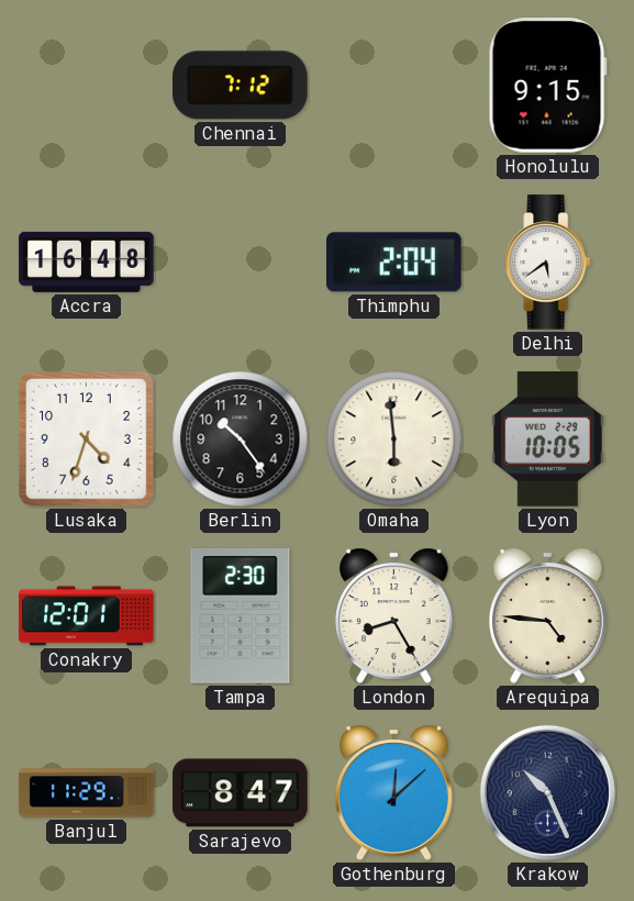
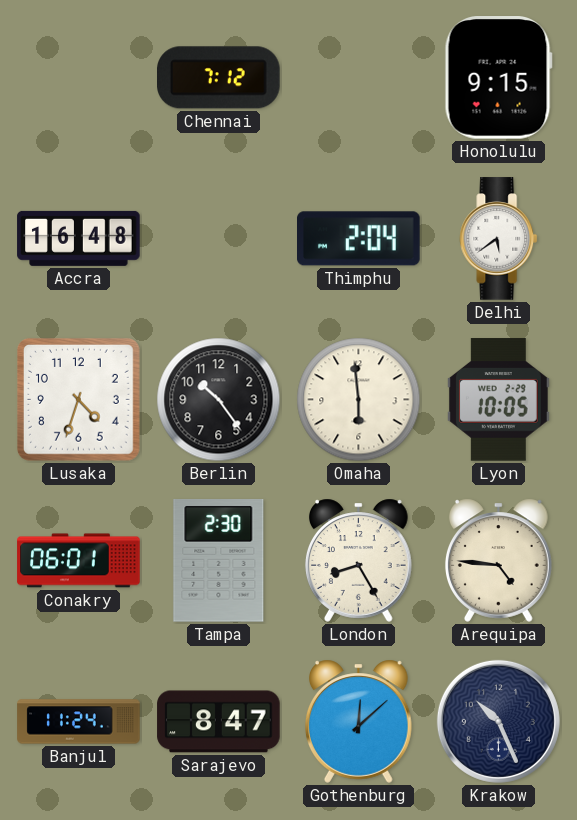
Conakry: 12:01 -> 06:01 (79, 561)
Banjul: 11:29 -> 11:24 (79, 722)
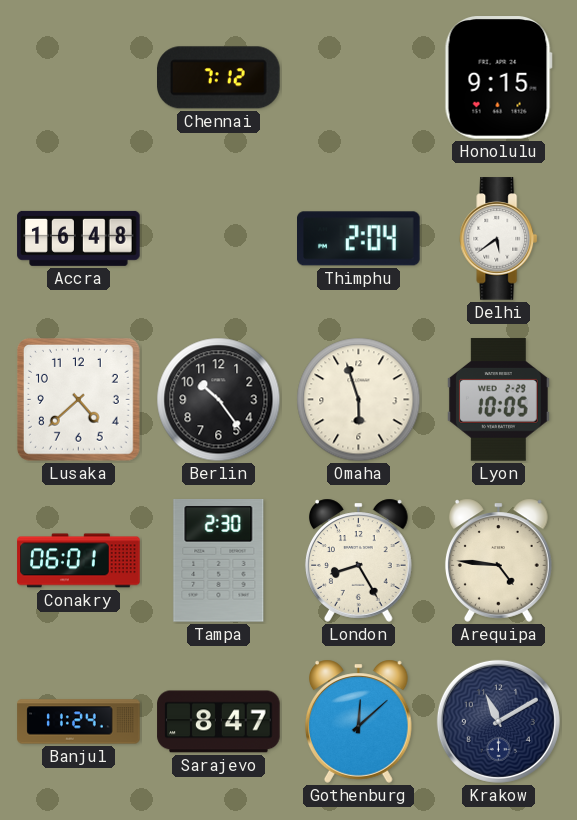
Lusaka: 4:33 -> 4:38 (78, 399)
Omaha: 5:59 -> 5:57 (359, 400)
Krakow: 10:26 -> 11:10 (498, 721)
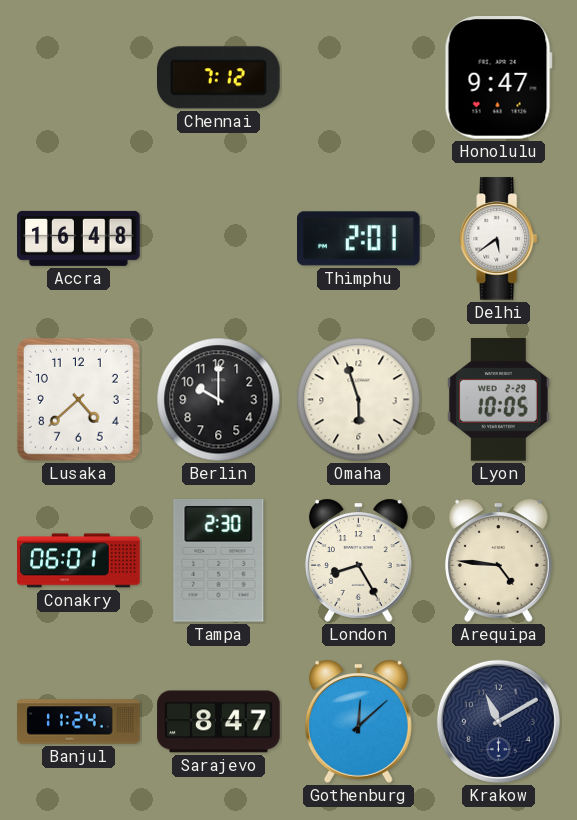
Honolulu: 9:15 -> 9:47 (498, 78)
Thimphu: 2:04 -> 2:01 (359, 239)
Berlin: 10:24 -> 10:00 (219, 400)
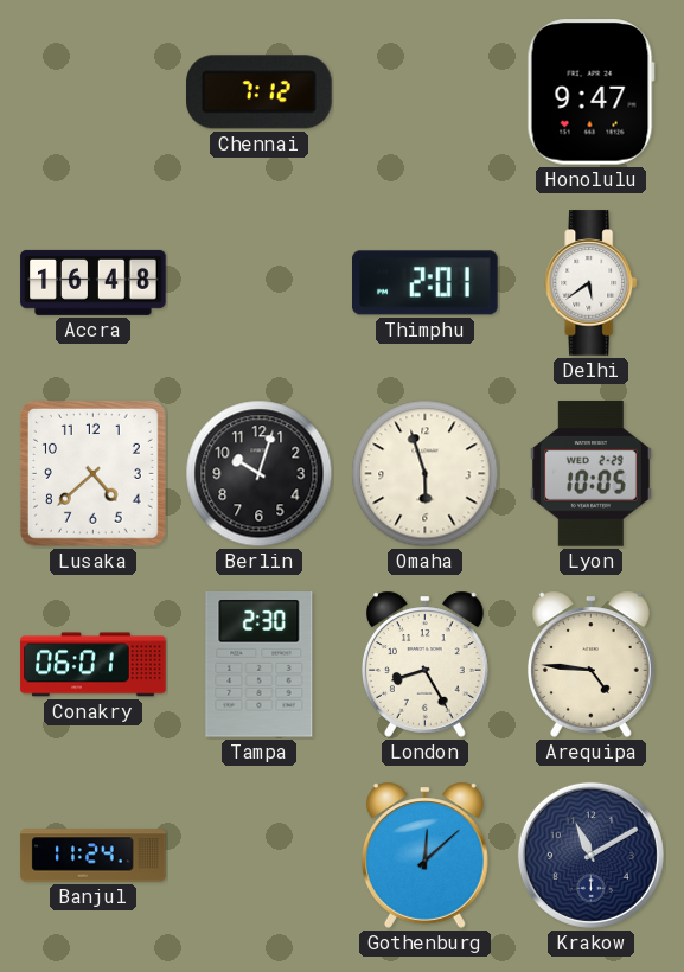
Berlin: 10:00 -> 10:03 (260, 474)
Sarajevo: 8:47 -> none (219, 722)
